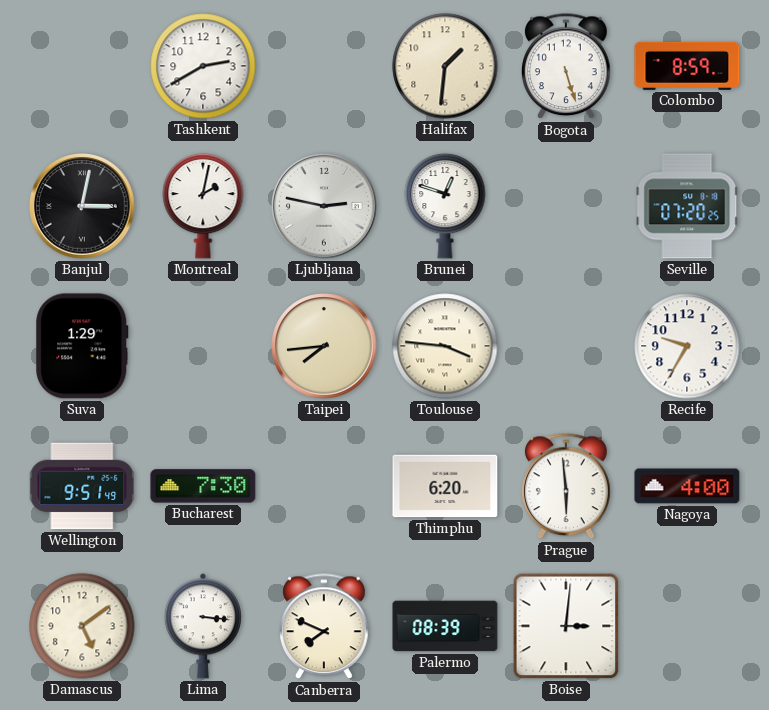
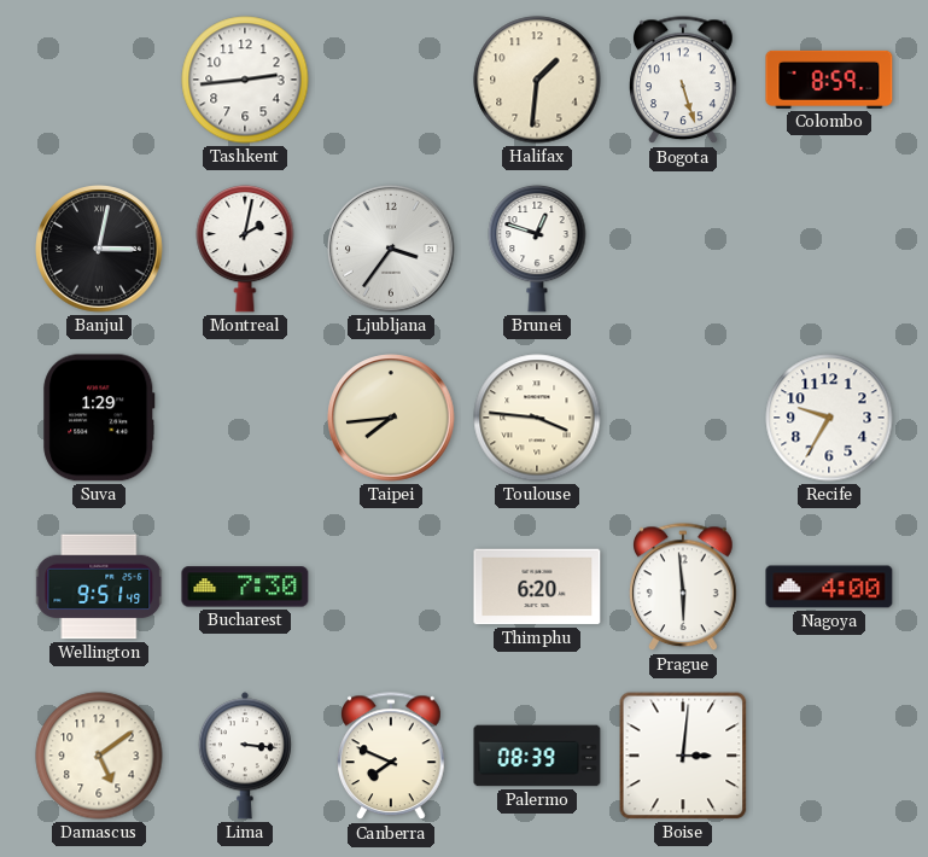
Tashkent: 2:40 -> 2:44 (245, 80)
Ljubljana: 2:47 -> 3:36 (392, 250)
Seville: 07:20 -> none (687, 206)
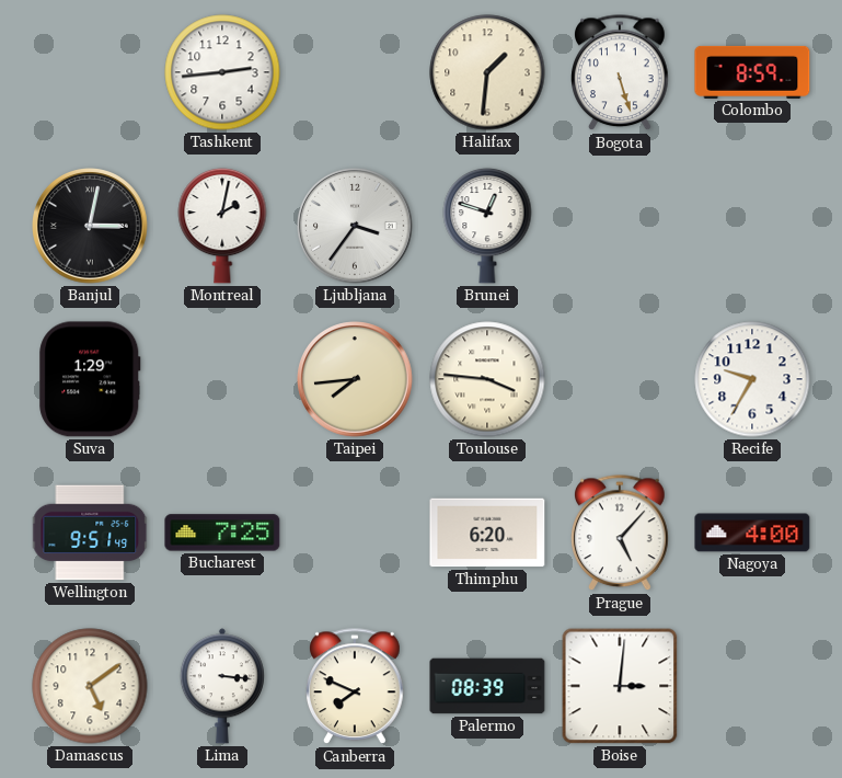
Bucharest: 7:30 -> 7:25 (222, 533)
Prague: 5:59 -> 5:07 (620, 534)
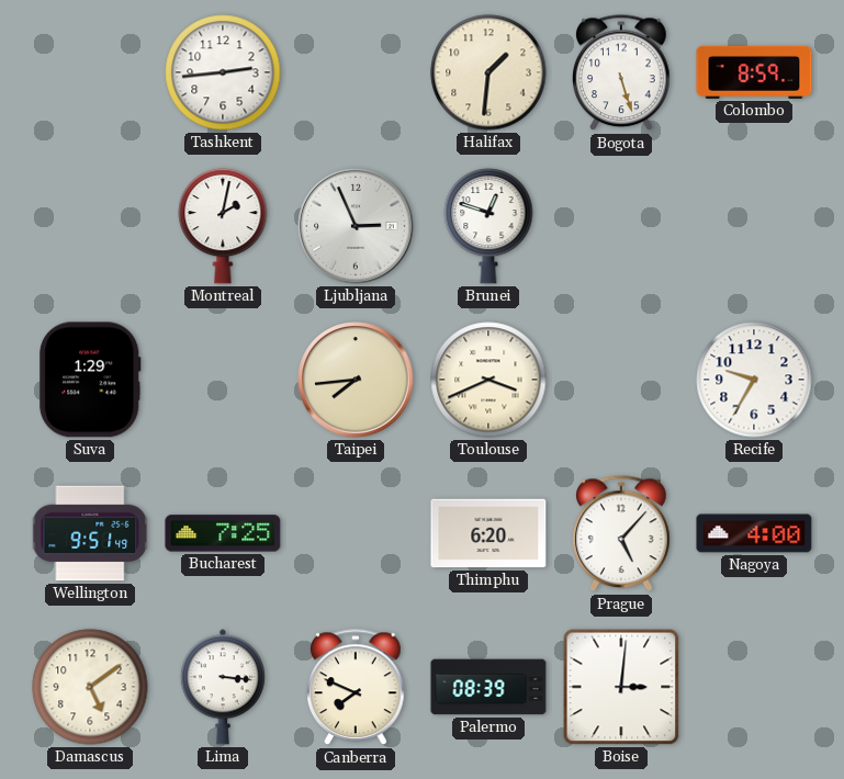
Banjul: 3:02 -> none (91, 227)
Ljubljana: 3:36 -> 2:56 (357, 227)
Toulouse: 3:46 -> 3:41 (488, 380)
